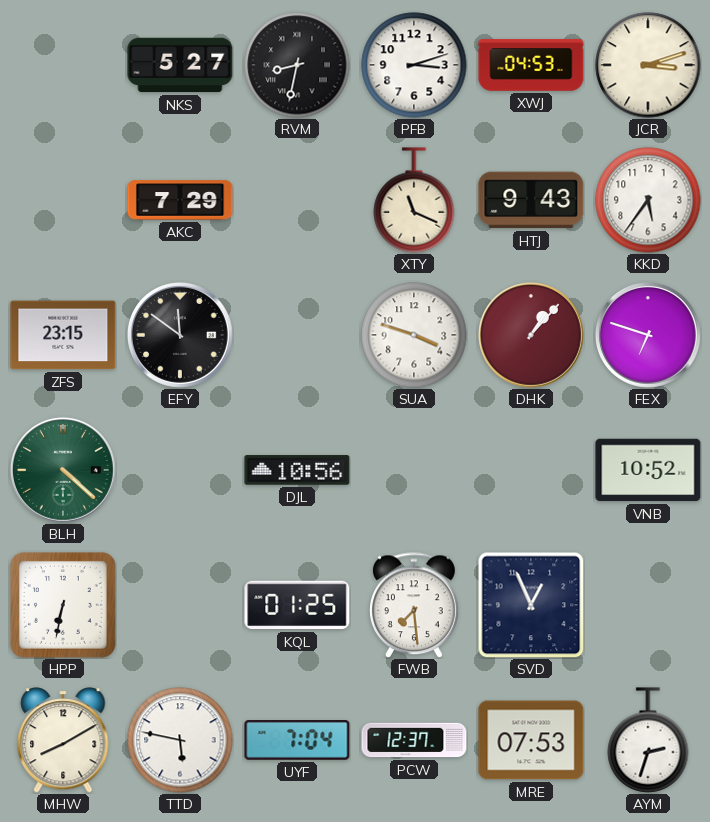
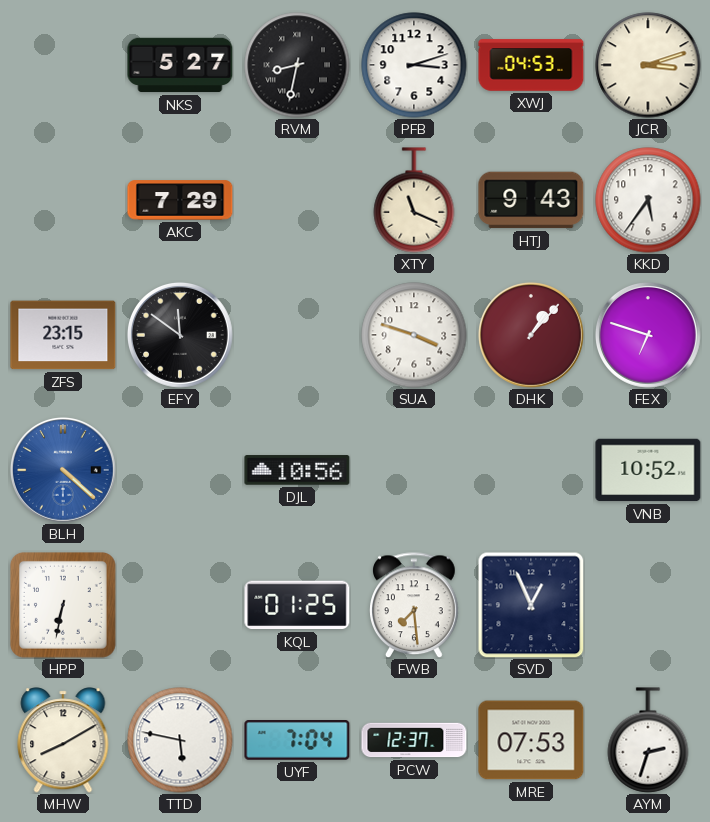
BLH dial: green -> blue (63, 470)
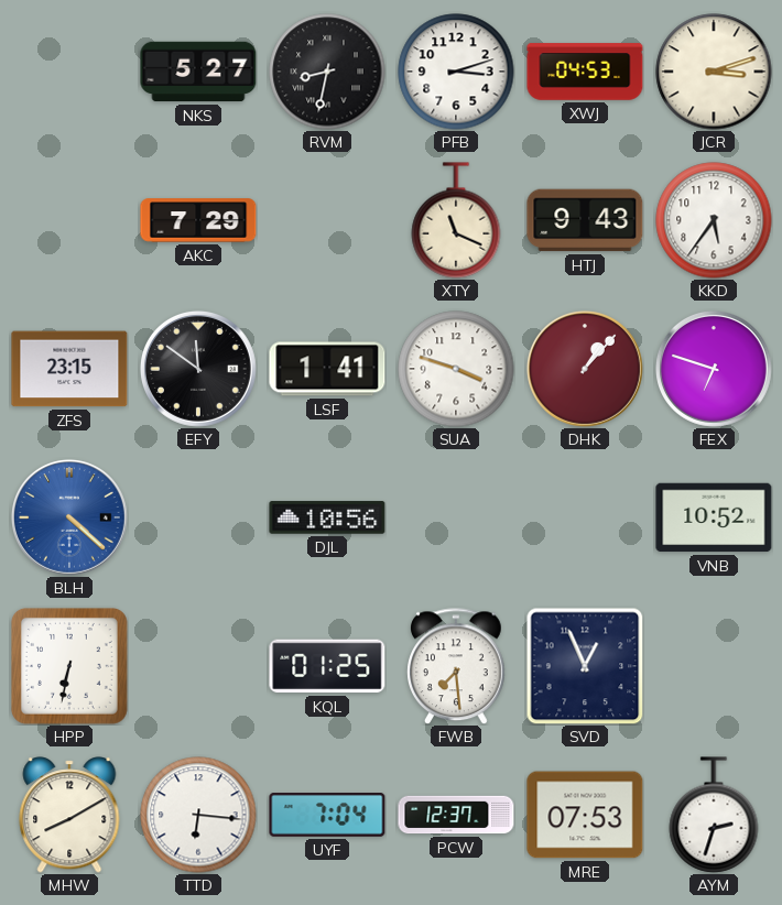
LSF: none -> 1:41 (327, 369)
TTD: 5:47 -> 6:16 (198, 815)
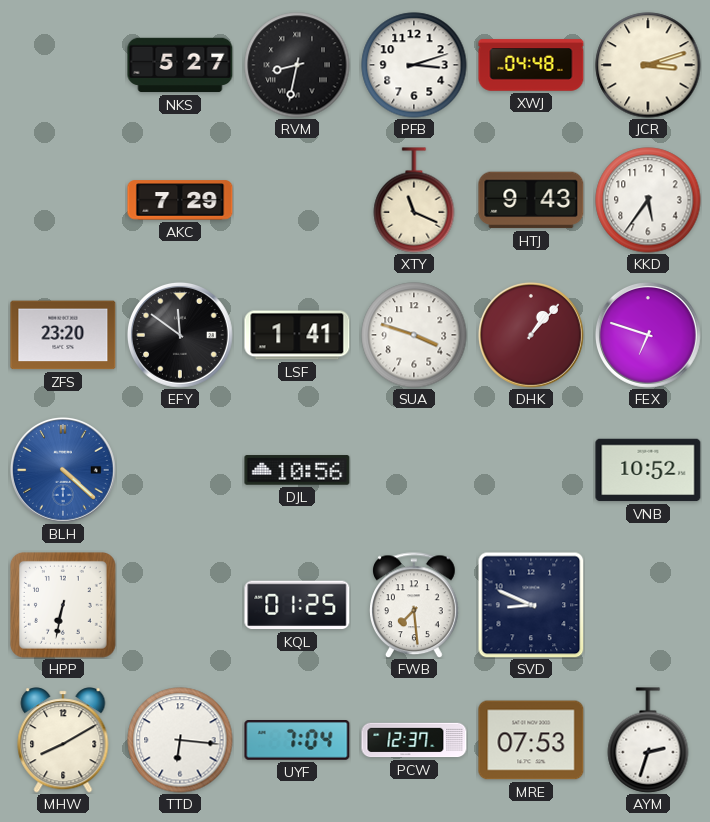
XWJ: 04:53 -> 04:48 (531, 65)
ZFS: 23:15 -> 23:20 (63, 335)
SVD: 12:56 -> 8:49 (531, 605)
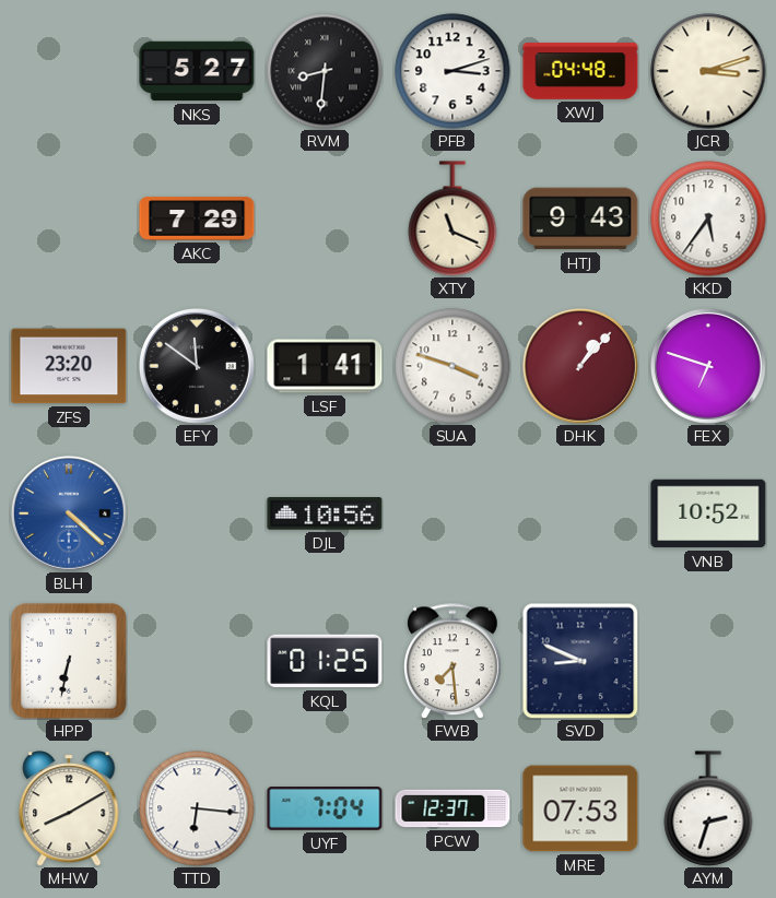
RVM: 8:32 -> 8:31 (325, 71)
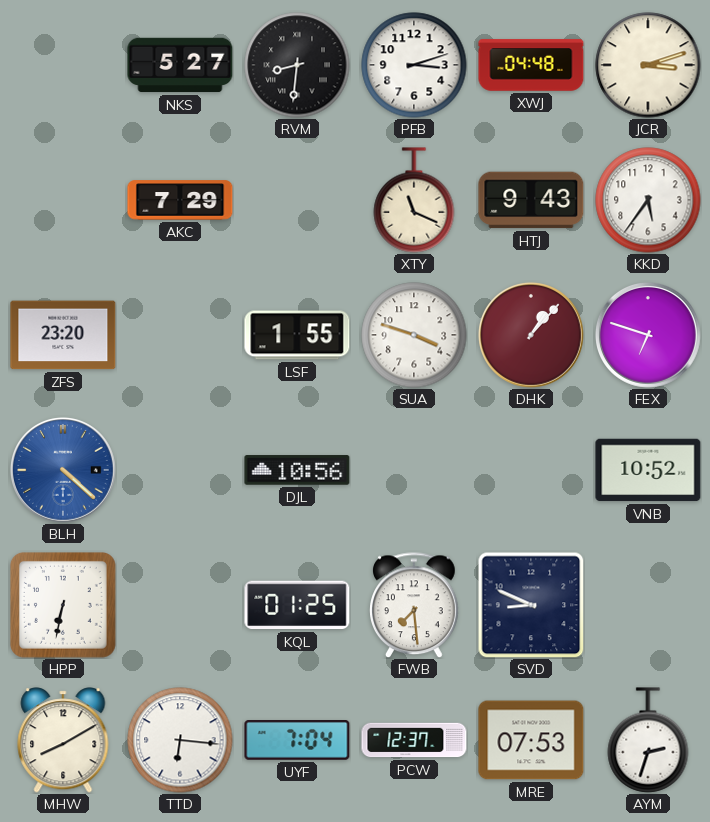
EFY: 11:51 -> none (197, 366)
LSF: 1:41 -> 1:55 (297, 335)
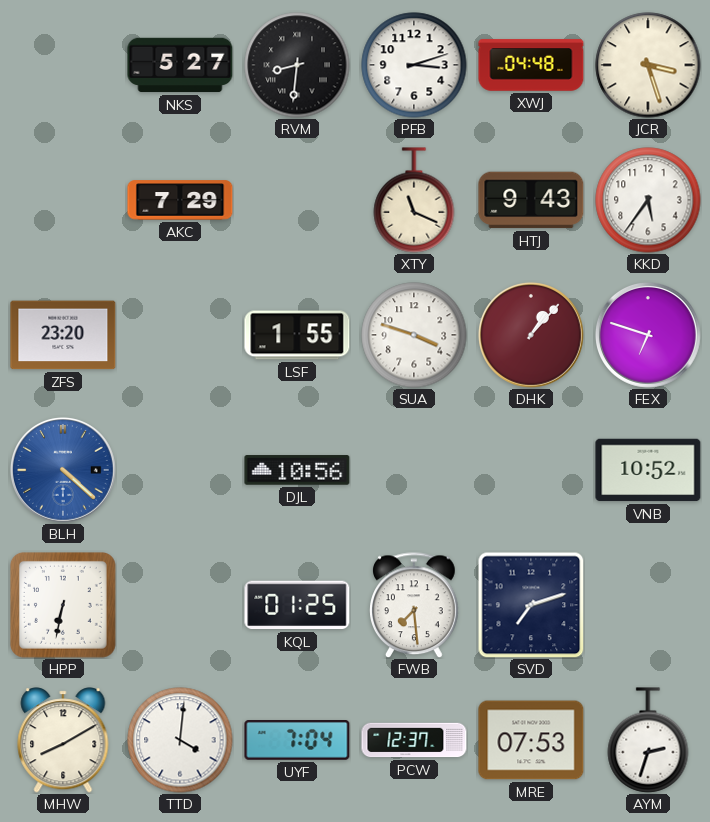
JCR: 3:12 -> 3:27 (648, 65)
SVD: 8:49 -> 7:12 (531, 605)
TTD: 6:16 -> 4:01 (180, 740)
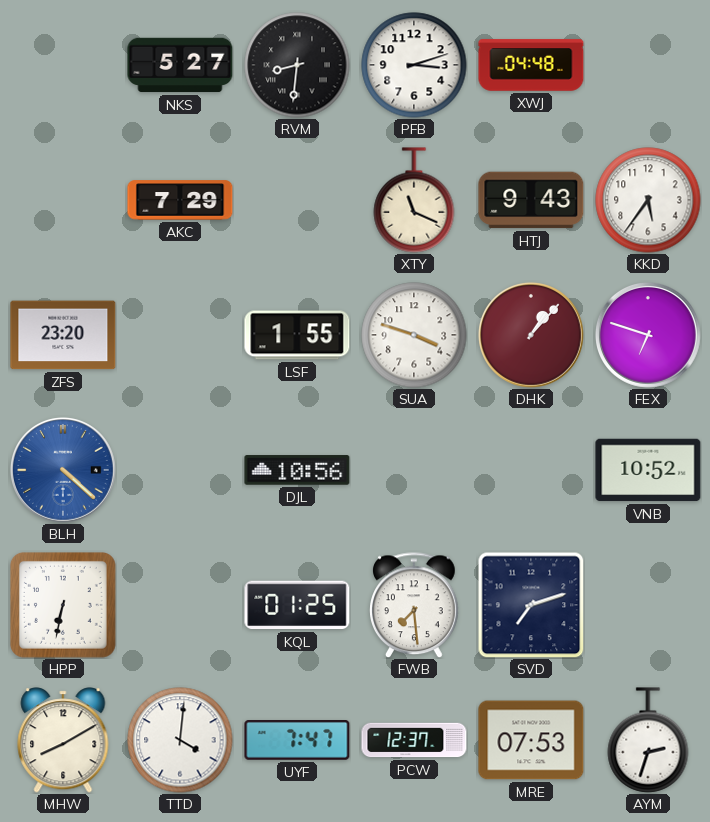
JCR: 3:27 -> none (648, 65)
UYF: 7:04 -> 7:47 (297, 741)
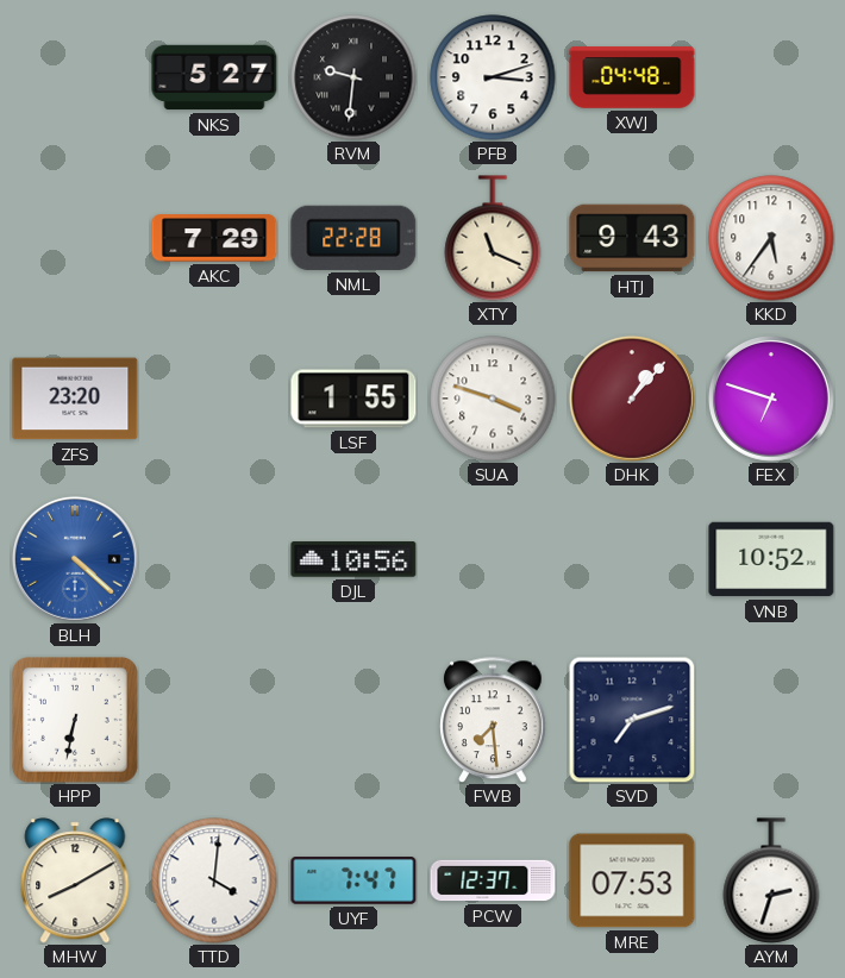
RVM: 8:31 -> 9:31 (353, 77)
NML: none -> 22:28 (353, 238)
KQL: 01:25 -> none (297, 605)
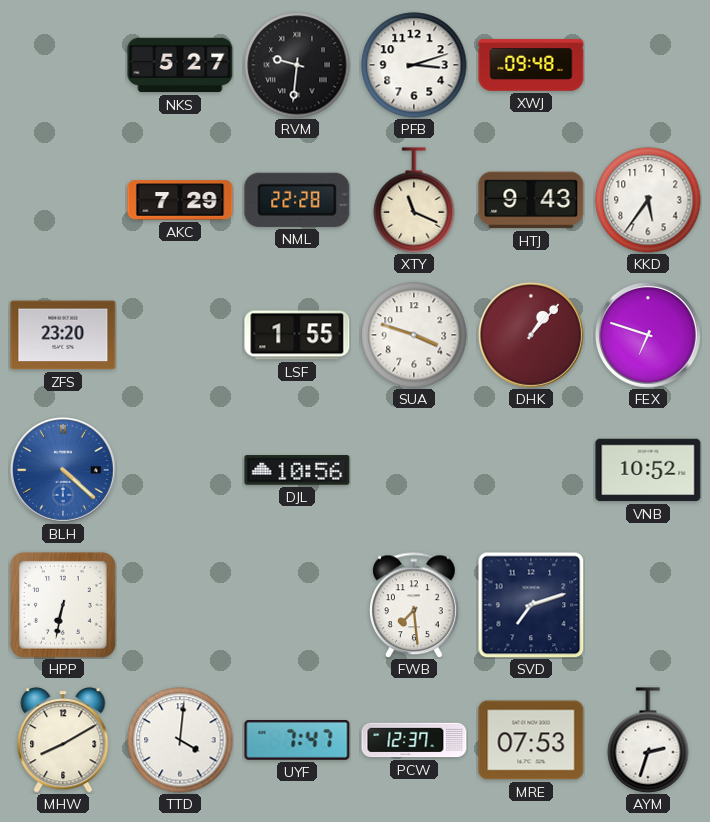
XWJ: 04:48 -> 09:48 (531, 65)
